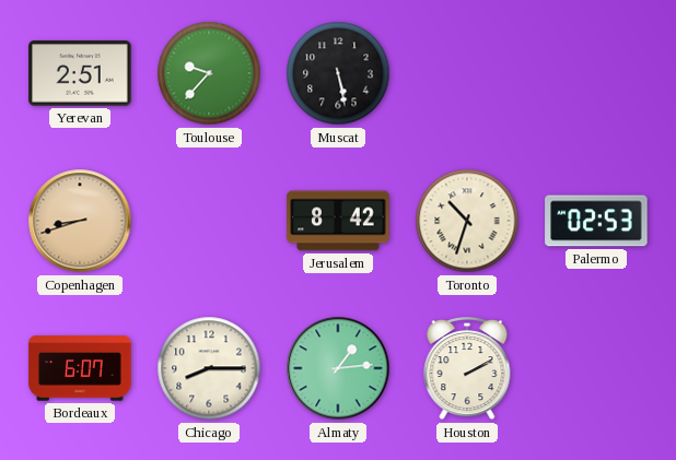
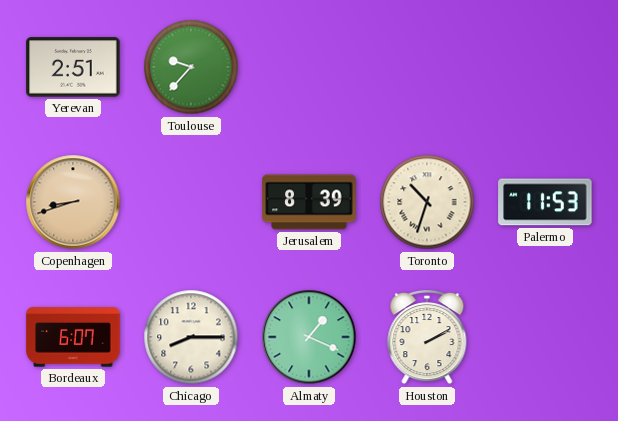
Muscat: 5:28 -> none (338, 73)
Jerusalem: 8:42 -> 8:39 (309, 202)
Palermo: 02:53 -> 11:53 (545, 202)
Almaty: 1:14 -> 1:19 (309, 337)
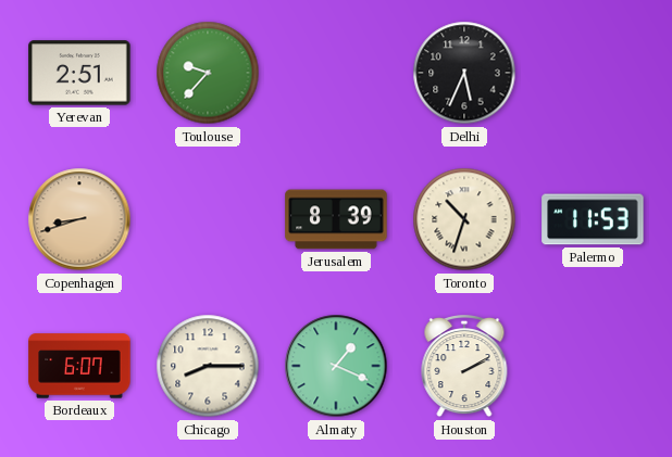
Delhi: none -> 5:34 (464, 73)
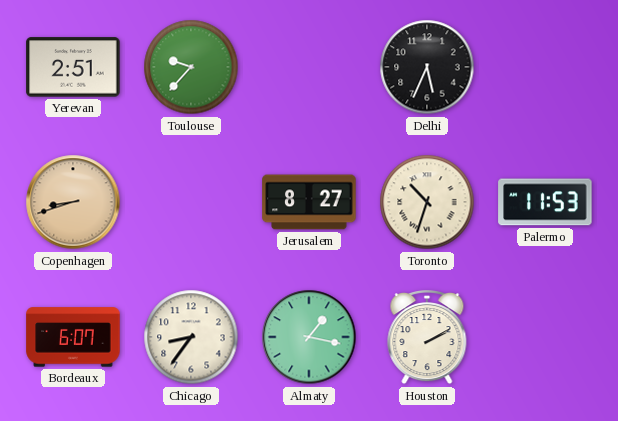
Jerusalem: 8:39 -> 8:27 (309, 202)
Chicago: 8:15 -> 8:36 (191, 337)
Almaty: 1:19 -> 1:17 (309, 337)
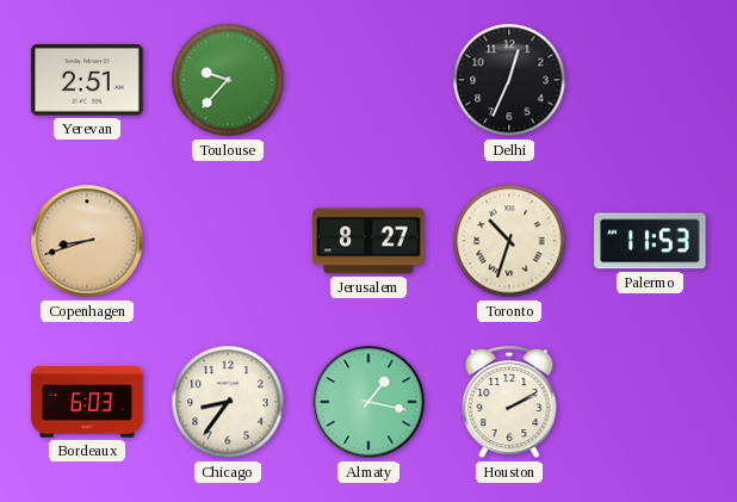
Delhi: 5:34 -> 12:34 (509, 80)
Bordeaux: 6:07 -> 6:03 (87, 402)
